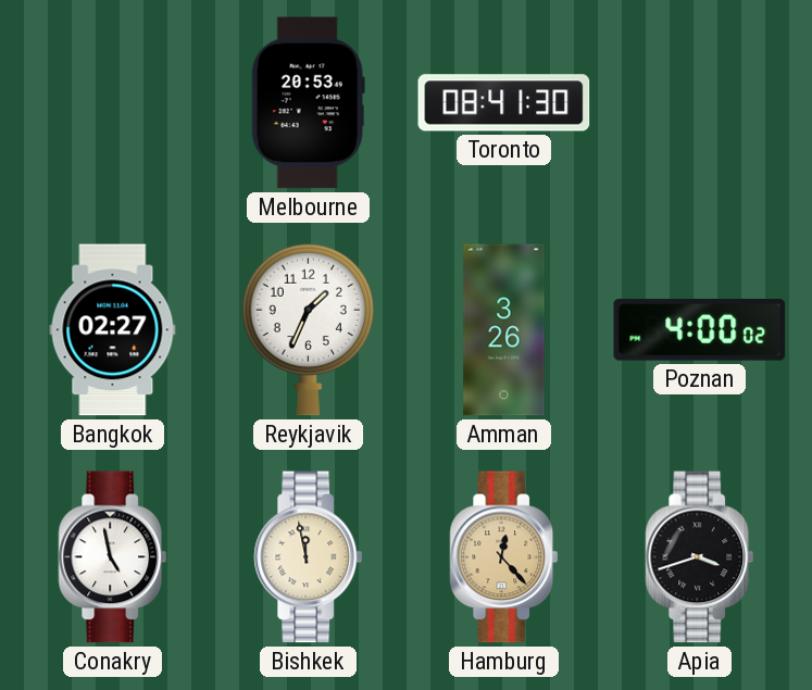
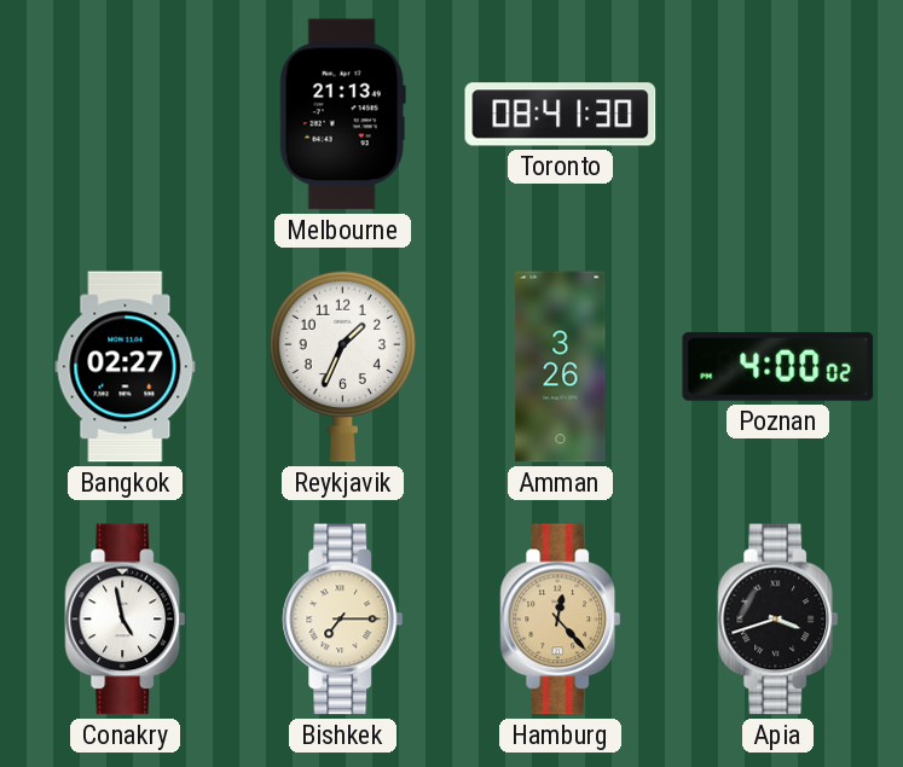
Melbourne: 20:53 -> 21:13 (342, 115)
Bishkek: 11:58 -> 7:15 (343, 620)
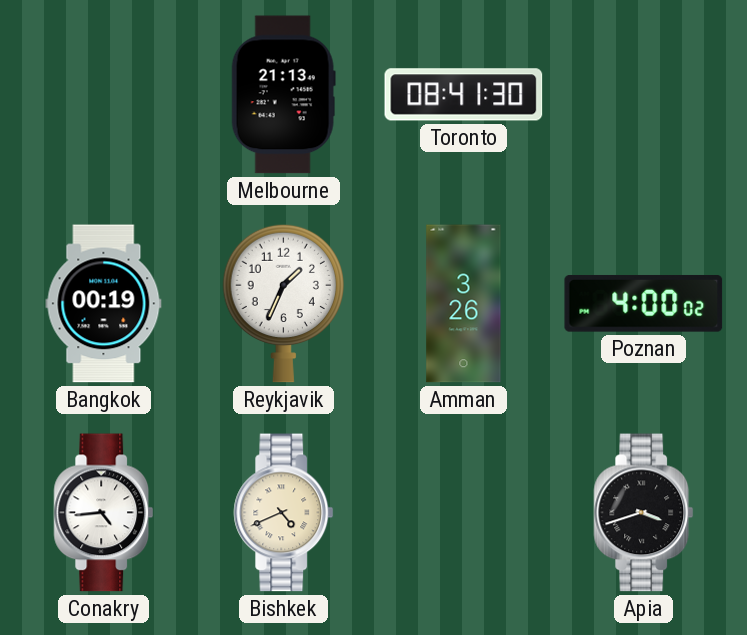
Bangkok: 02:27 -> 00:19 (104, 304)
Conakry: 4:58 -> 4:44 (104, 513)
Bishkek: 7:15 -> 4:41 (284, 513)
Hamburg: 12:23 -> none (561, 620)
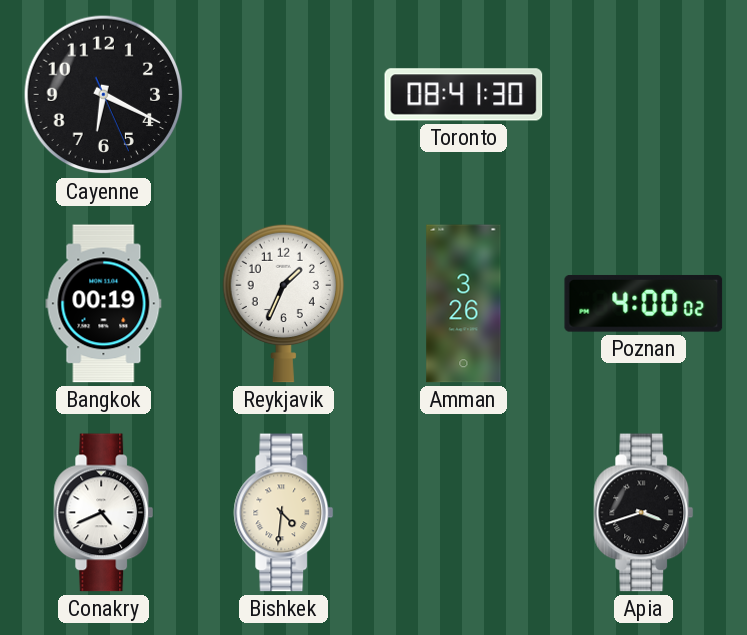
Cayenne: none -> 6:19 (104, 95)
Melbourne: 21:13 -> none (283, 95)
Conakry: 4:44 -> 4:41 (104, 513)
Bishkek: 4:41 -> 4:31 (284, 513)
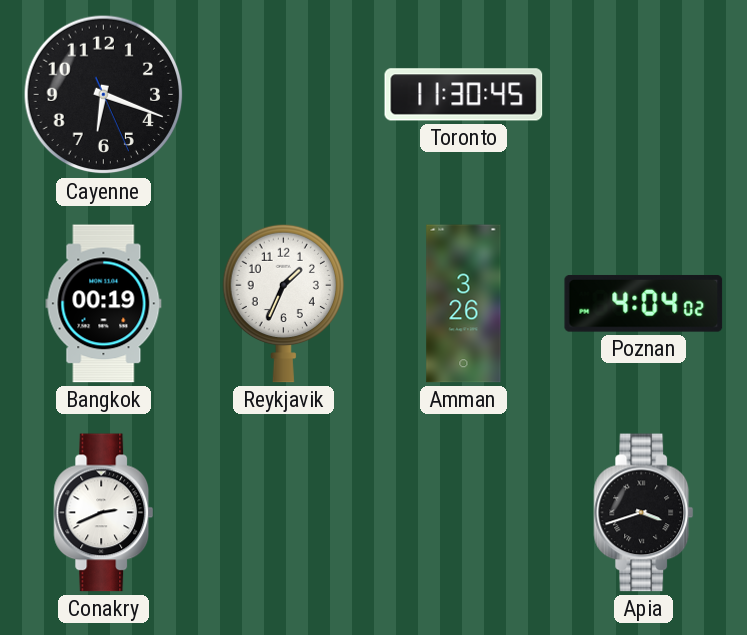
Cayenne: 6:19 -> 6:18 (104, 95)
Toronto: 08:41 -> 11:30 (464, 95)
Poznan: 4:00 -> 4:04 (644, 303)
Conakry: 4:41 -> 2:41 (104, 513)
Bishkek: 4:31 -> none (284, 513)
